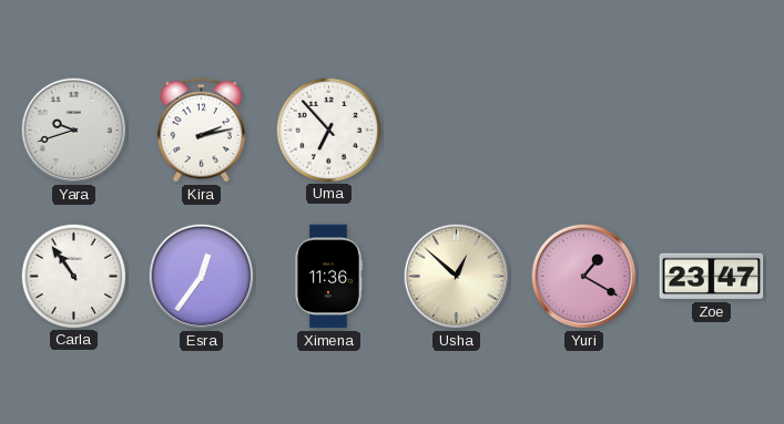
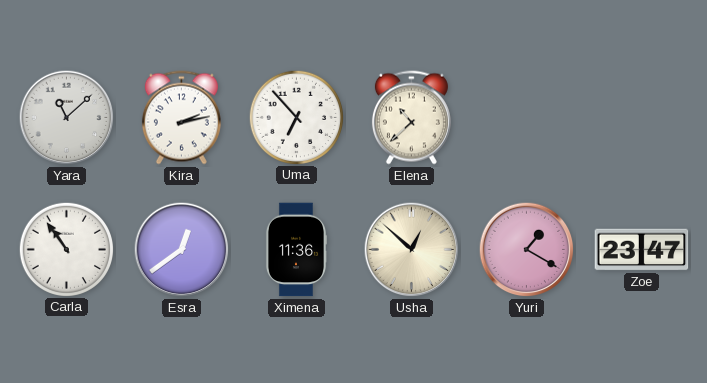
Yara: 9:42 -> 11:08 (67, 118)
Elena: none -> 10:38 (411, 118)
Esra: 12:36 -> 12:39 (182, 250)
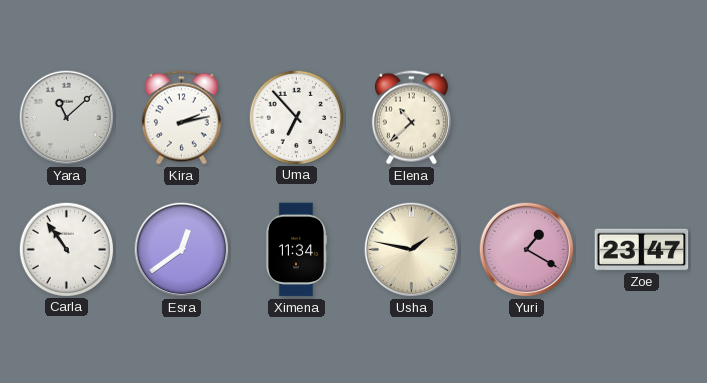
Ximena: 11:36 -> 11:34 (296, 250)
Usha: 12:52 -> 1:47 (412, 250)
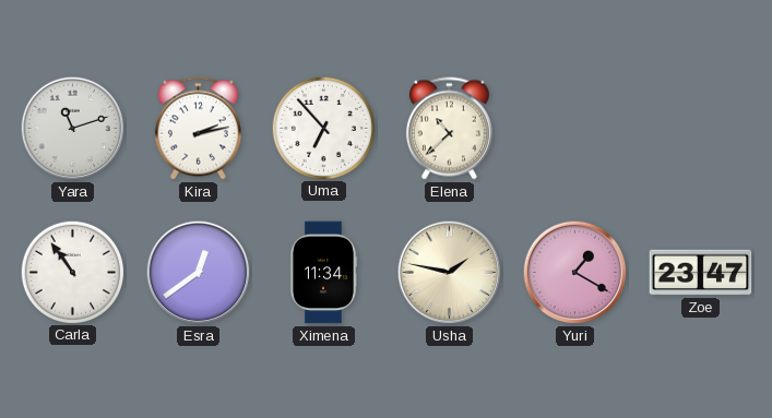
Yara: 11:08 -> 11:12 (73, 129)
